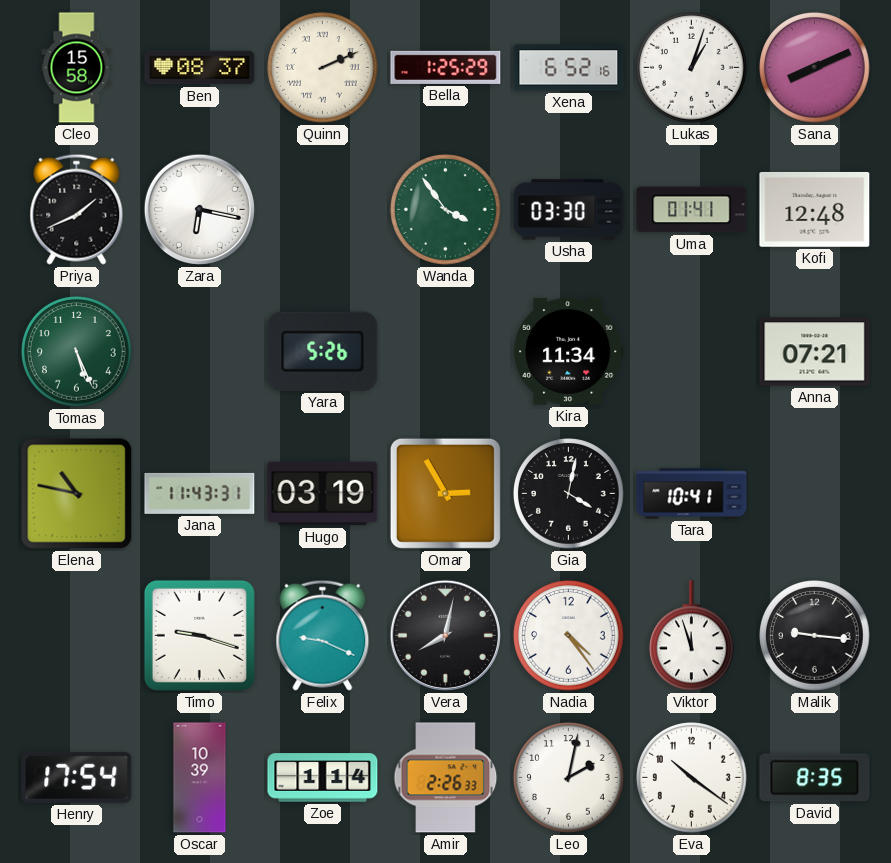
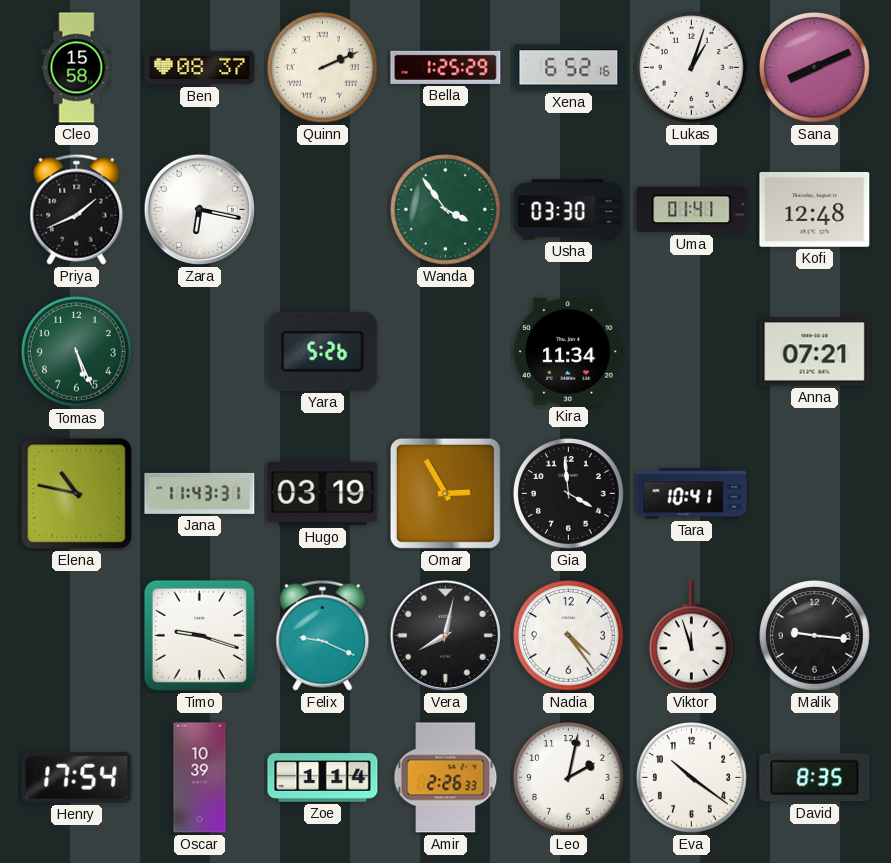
Gia: 4:02 -> 3:59 (569, 494)
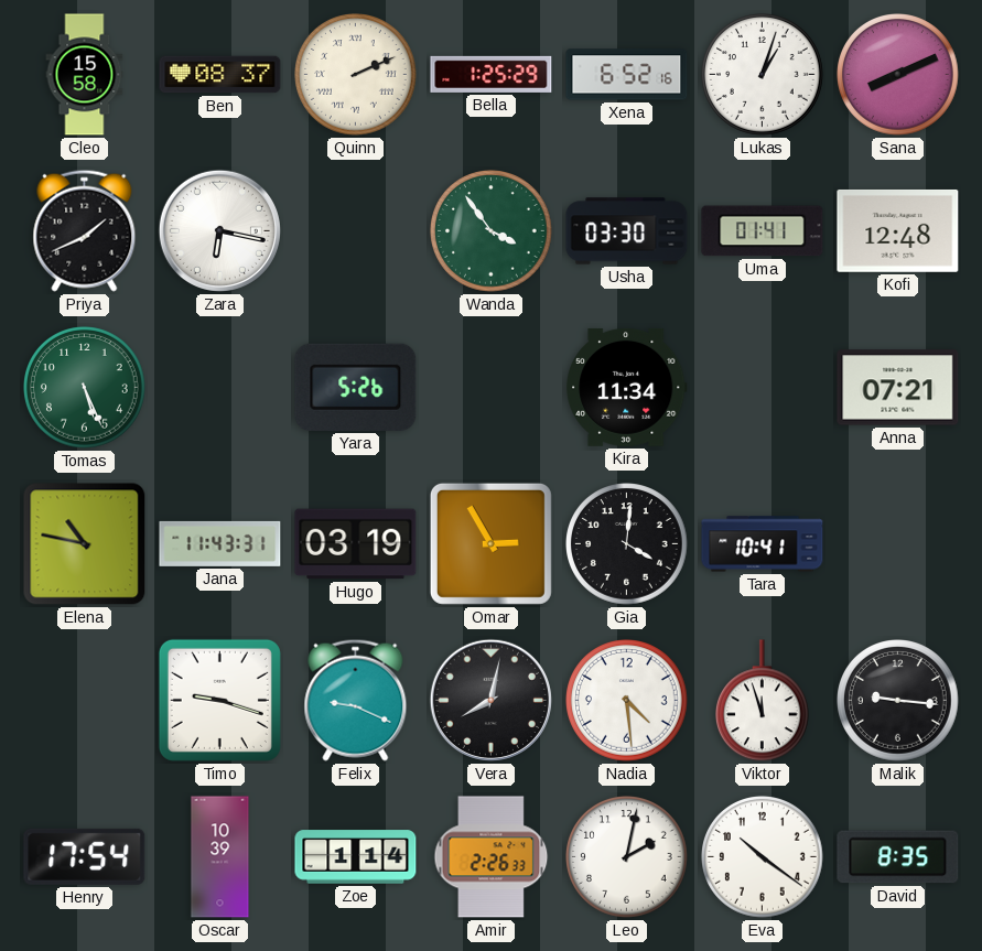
Gia: 3:59 -> 4:01 (627, 544)
Nadia: 4:24 -> 4:29 (627, 701)
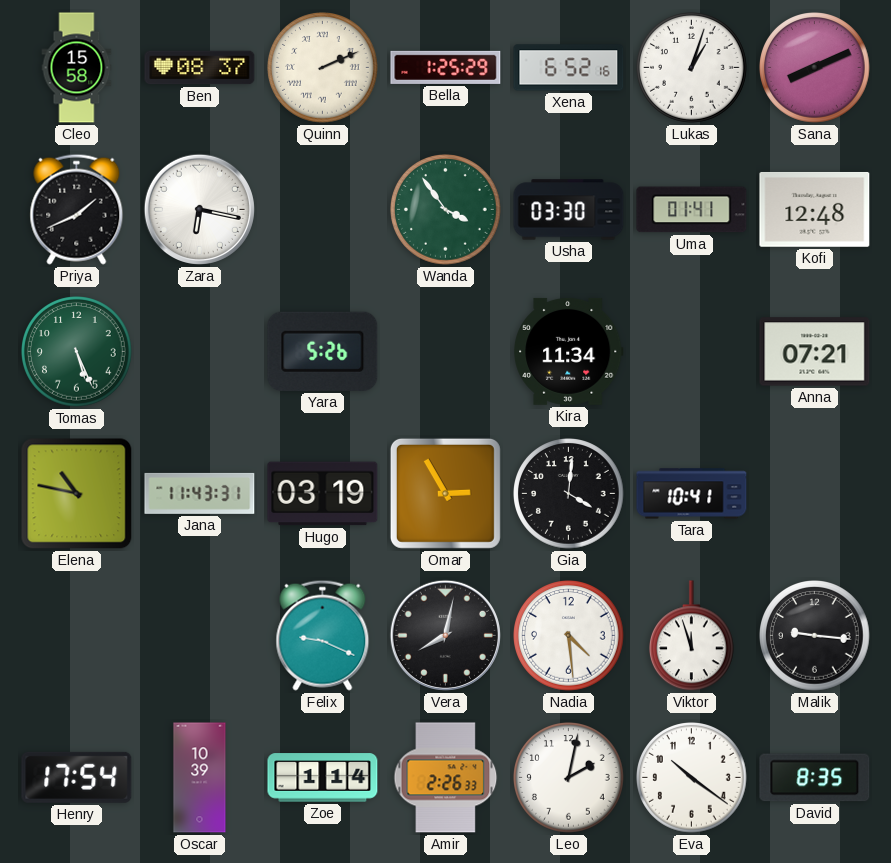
Timo: 9:18 -> none (219, 700)
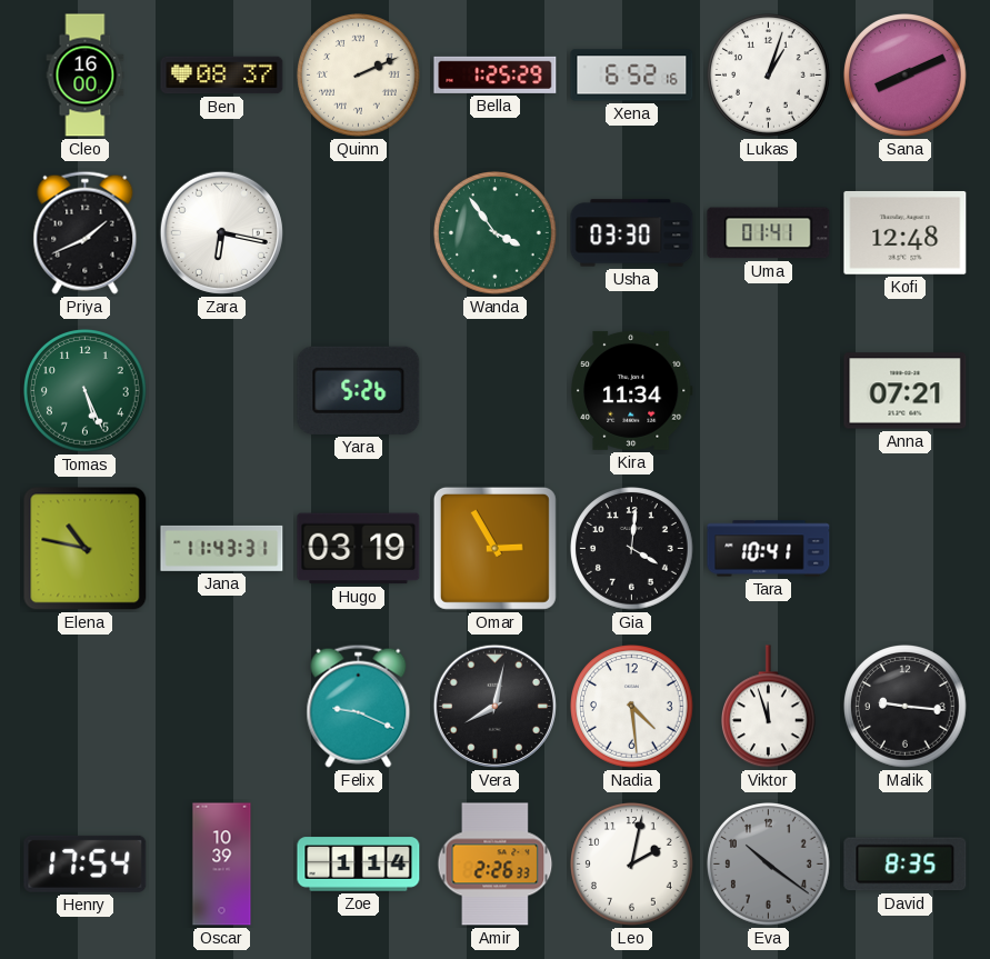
Cleo: 15:58 -> 16:00 (86, 76)
Eva dial: white -> grey (769, 865)
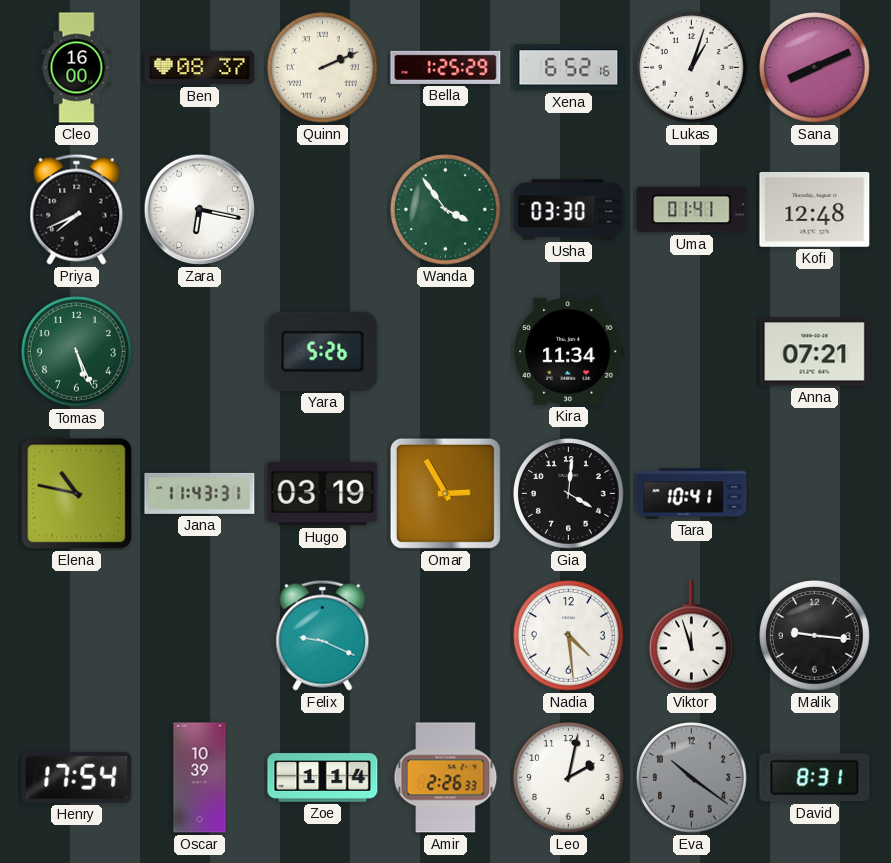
Priya: 1:41 -> 7:41 (77, 209)
Vera: 8:02 -> none (494, 706)
David: 8:35 -> 8:31 (815, 778)
